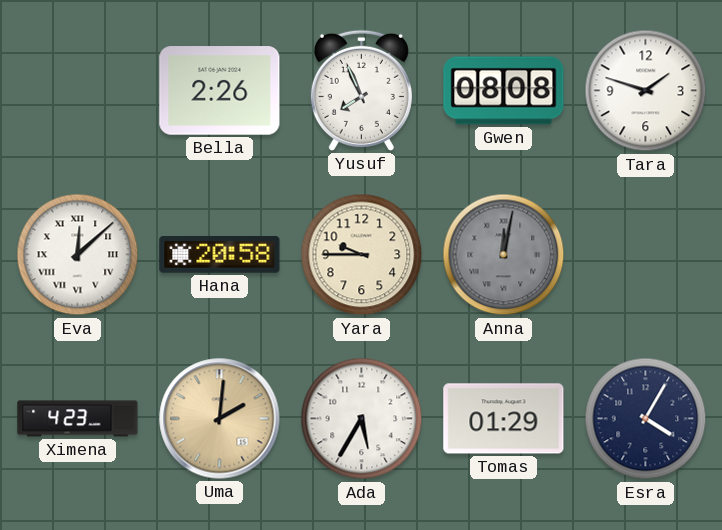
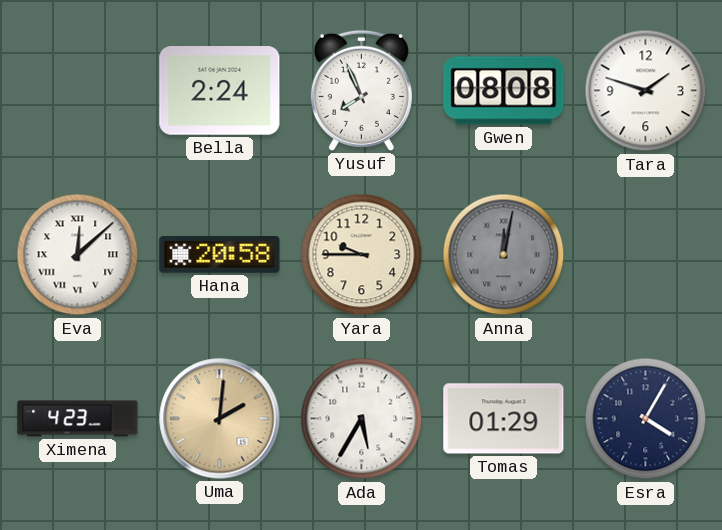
Bella: 2:26 -> 2:24 (220, 91)
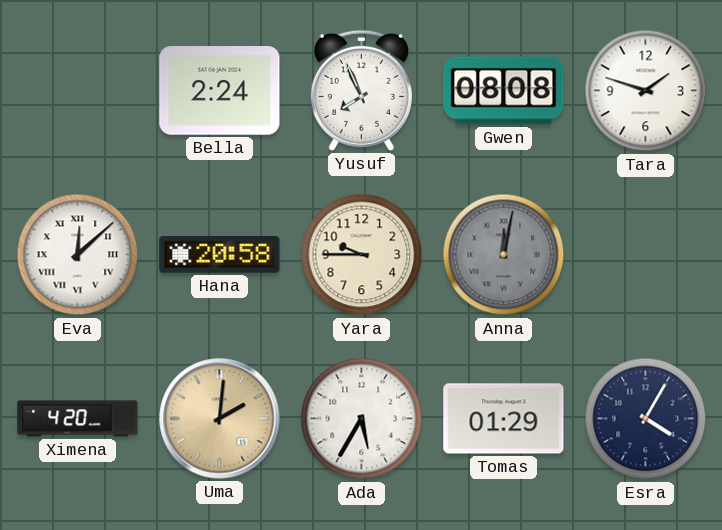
Ximena: 4:23 -> 4:20 (78, 419)
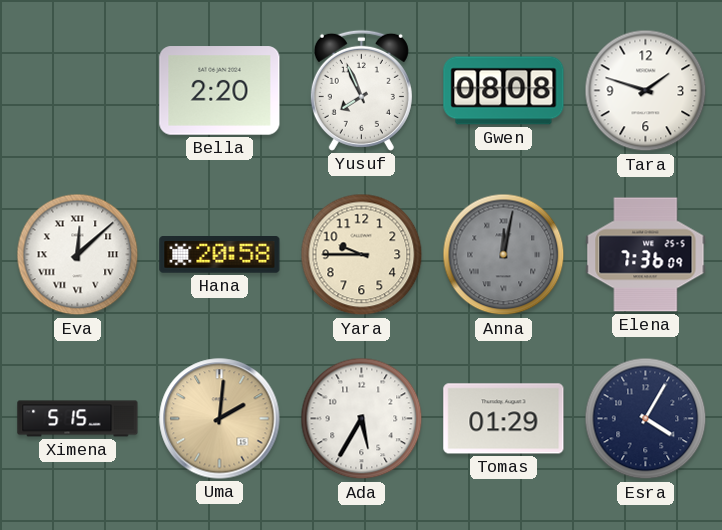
Bella: 2:24 -> 2:20 (220, 91)
Elena: none -> 7:36 (646, 255)
Ximena: 4:20 -> 5:15 (78, 419)
